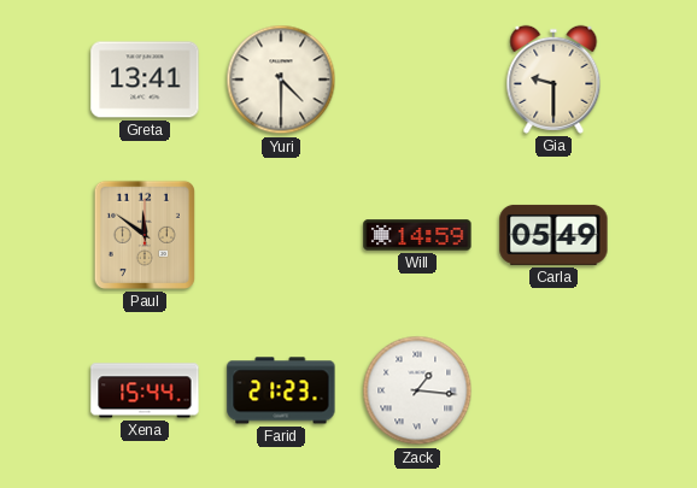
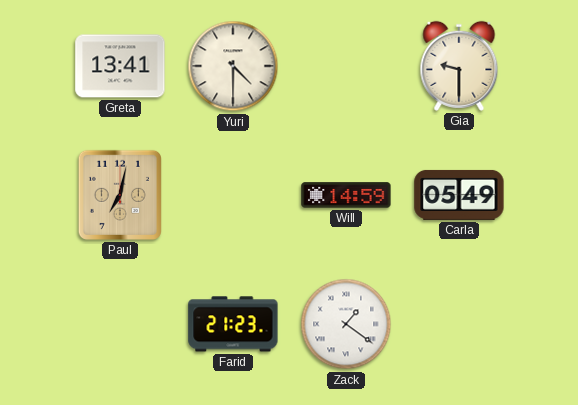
Paul: 11:51 -> 7:02 (120, 195)
Xena: 15:44 -> none (145, 390)
Zack: 1:16 -> 1:21 (346, 324)
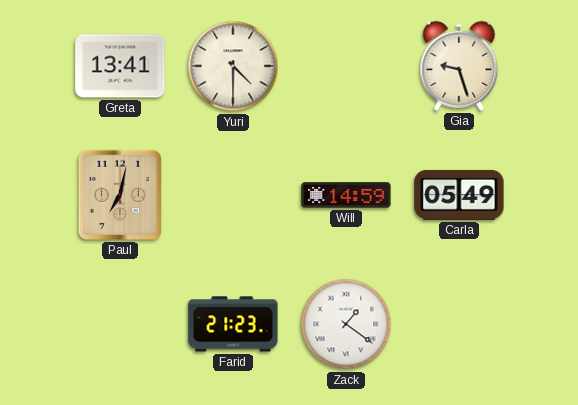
Gia: 9:30 -> 9:27 (459, 66)
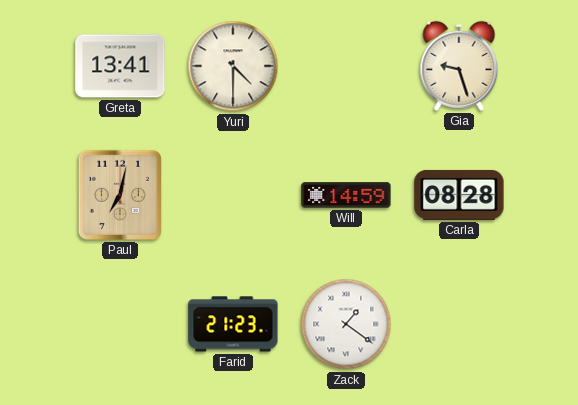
Carla: 05:49 -> 08:28 (459, 195)
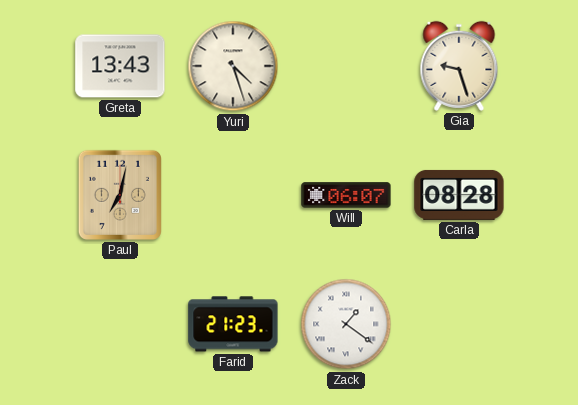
Greta: 13:41 -> 13:43 (120, 66)
Yuri: 4:30 -> 4:27 (233, 66)
Will: 14:59 -> 06:07 (346, 195)
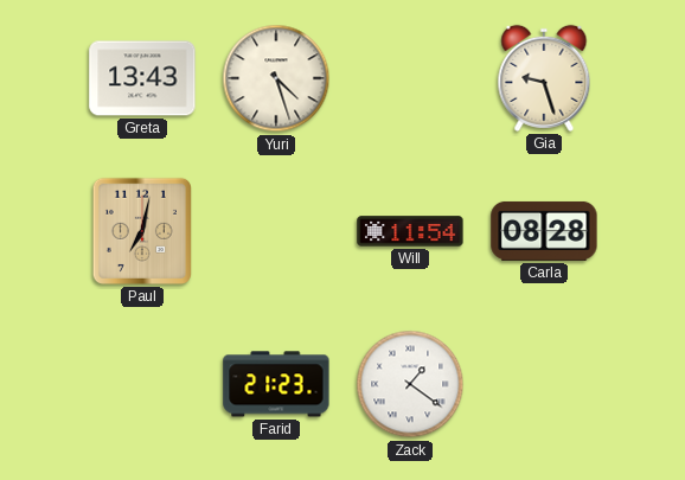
Will: 06:07 -> 11:54 (410, 231)
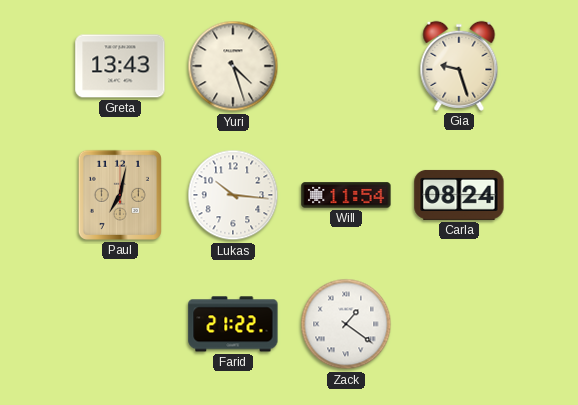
Lukas: none -> 10:16 (233, 195)
Carla: 08:28 -> 08:24 (459, 195)
Farid: 21:23 -> 21:22 (233, 324)
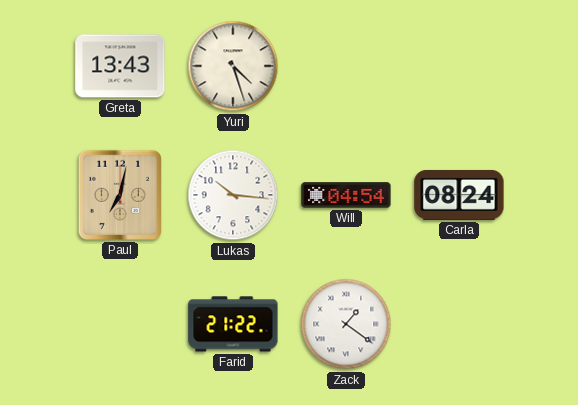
Gia: 9:27 -> none (459, 66)
Will: 11:54 -> 04:54 (346, 195)
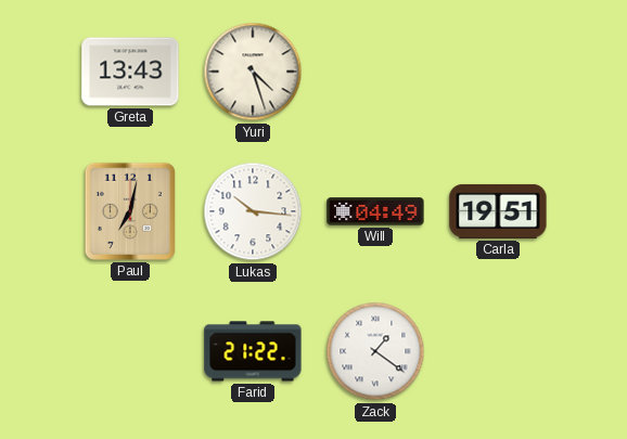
Will: 04:54 -> 04:49 (375, 211)
Carla: 08:24 -> 19:51 (498, 211)
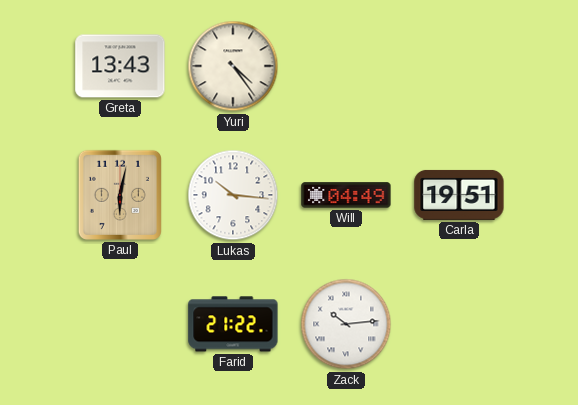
Yuri: 4:27 -> 4:24 (233, 66)
Paul: 7:02 -> 6:02 (120, 195)
Zack: 1:21 -> 10:14 (346, 324)
